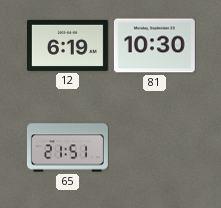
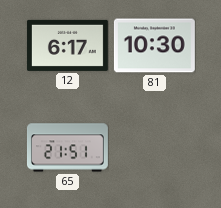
12: 6:19 -> 6:17 (67, 45)
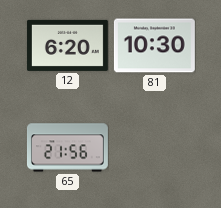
12: 6:17 -> 6:20 (67, 45)
65: 21:51 -> 21:56 (67, 148)
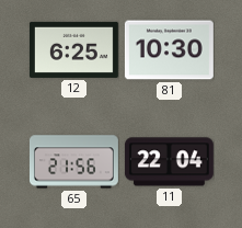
12: 6:20 -> 6:25 (73, 49)
11: none -> 22:04 (169, 162)
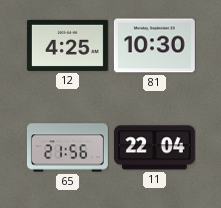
12: 6:25 -> 4:25 (67, 45)
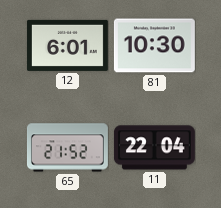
12: 4:25 -> 6:01 (67, 45)
65: 21:56 -> 21:52 (67, 148)
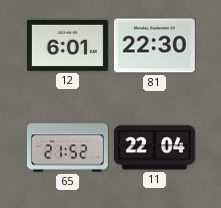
81: 10:30 -> 22:30 (154, 46)
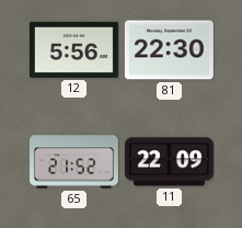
12: 6:01 -> 5:56 (73, 49)
11: 22:04 -> 22:09 (169, 162)
